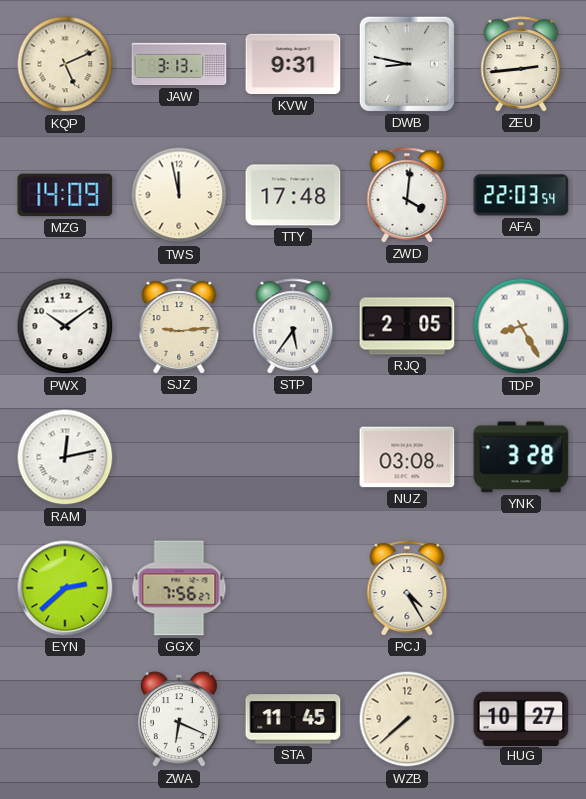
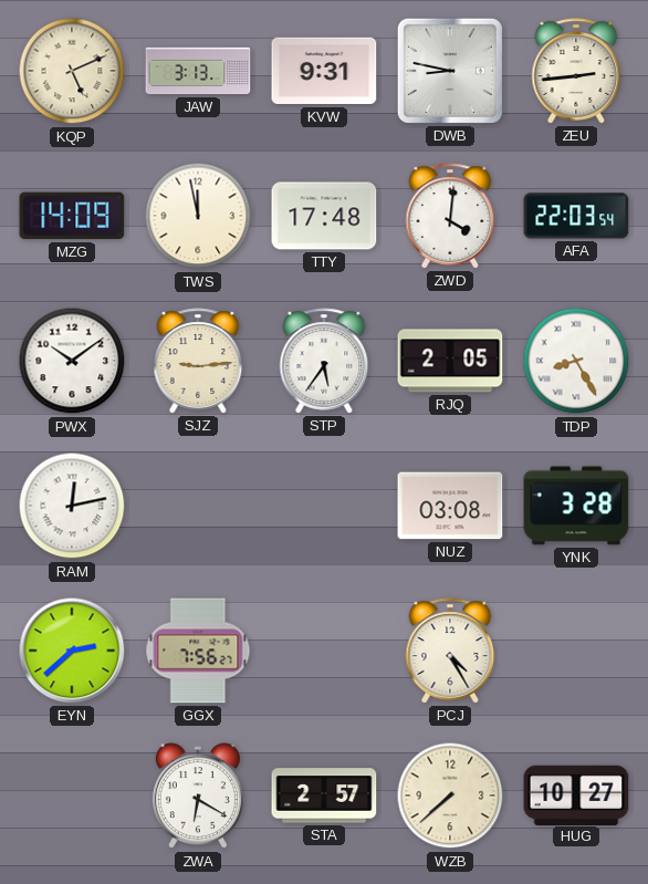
ZWA: 6:19 -> 6:20 (198, 797)
STA: 11:45 -> 2:57 (324, 795)
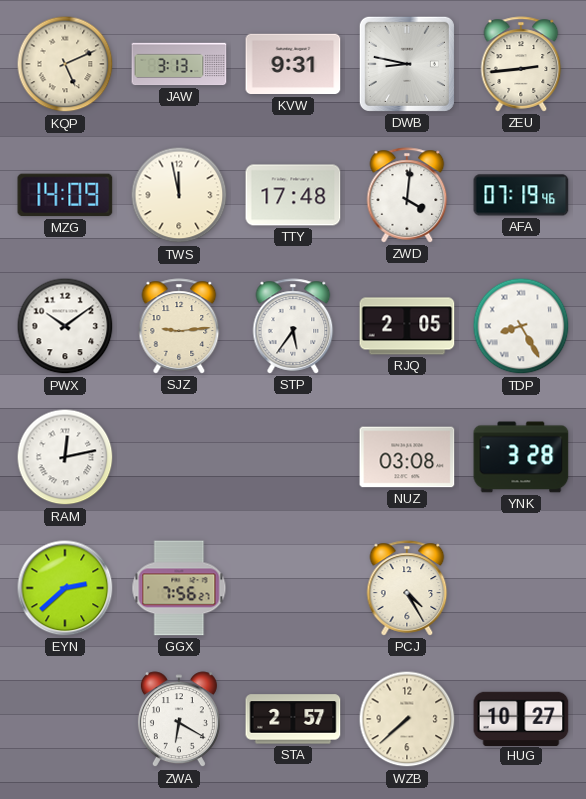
AFA: 22:03 -> 07:19 (521, 195)
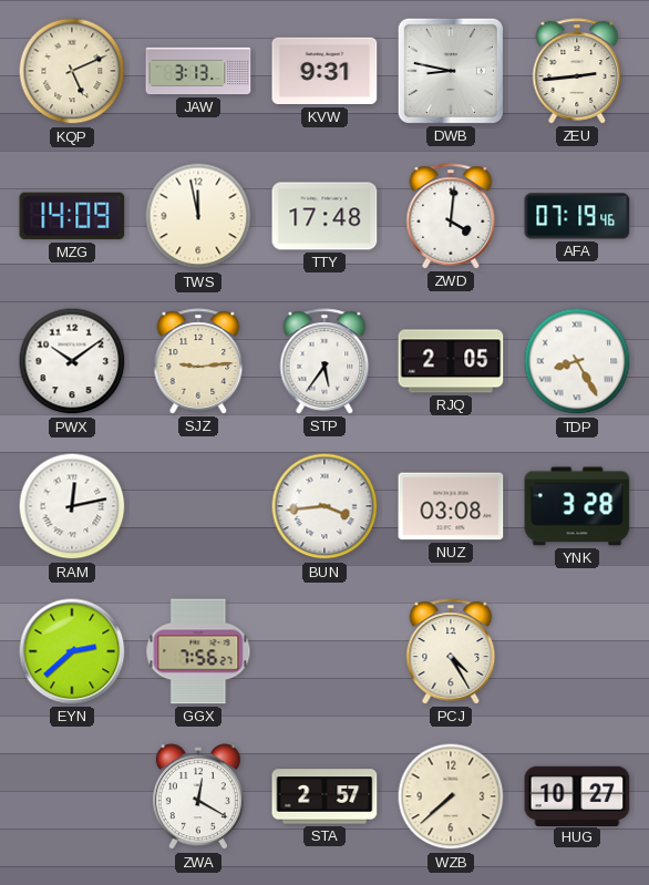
BUN: none -> 3:44 (324, 506)
ZWA: 6:20 -> 12:20 (198, 797)
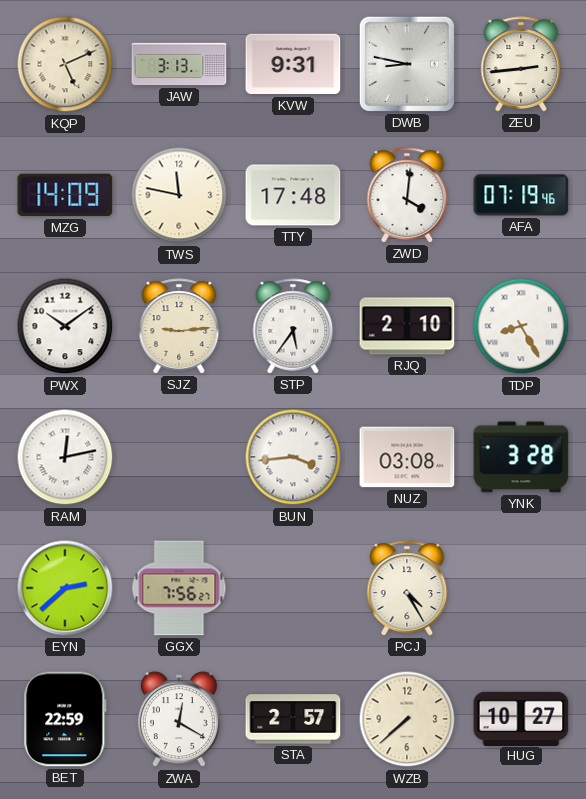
TWS: 11:58 -> 11:47 (179, 195)
RJQ: 2:05 -> 2:10 (407, 326)
BET: none -> 22:59 (65, 719)
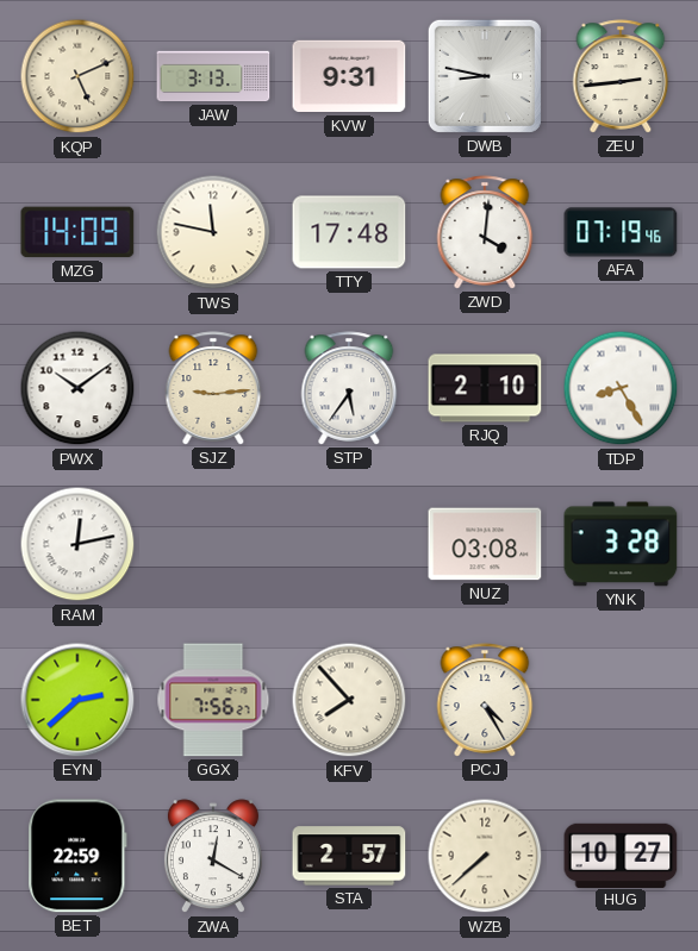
BUN: 3:44 -> none (293, 457)
KFV: none -> 7:53 (349, 700)
